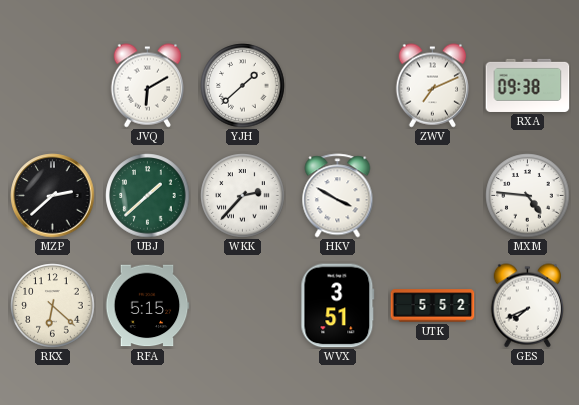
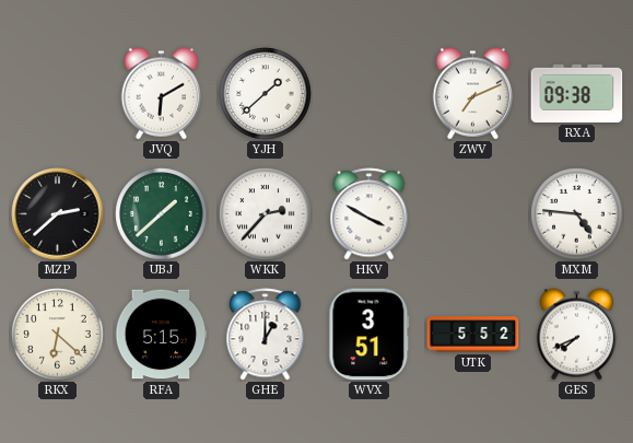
GHE: none -> 1:00 (266, 335)
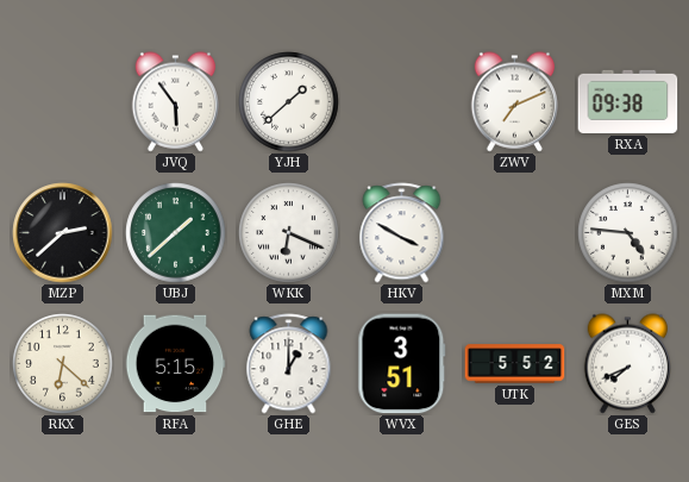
JVQ: 6:10 -> 5:54 (175, 102)
WKK: 2:37 -> 6:19 (289, 233)
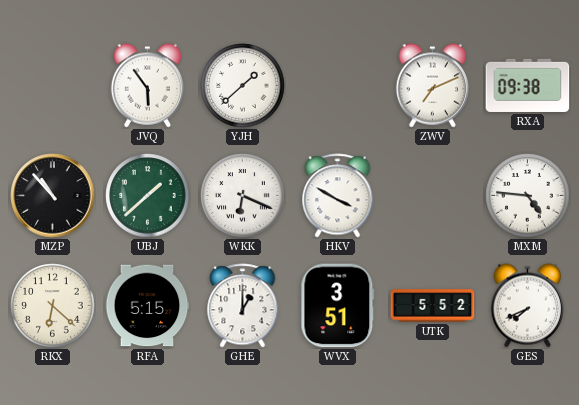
MZP: 2:38 -> 10:53 (53, 196)
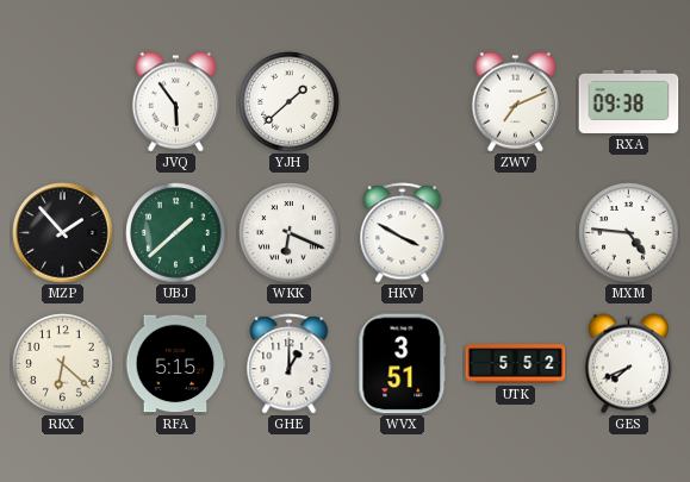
MZP: 10:53 -> 1:53 (63, 233)
